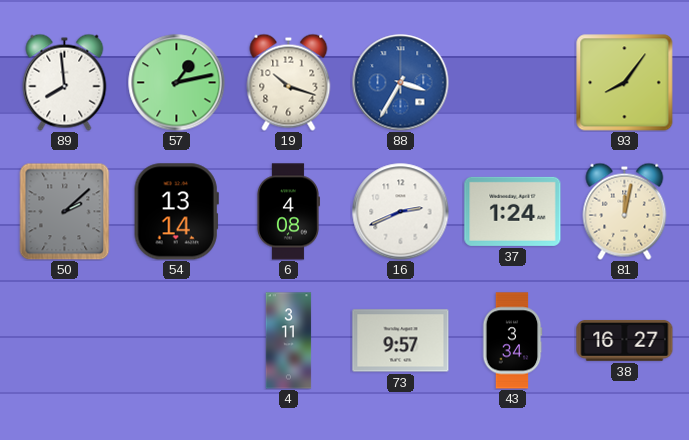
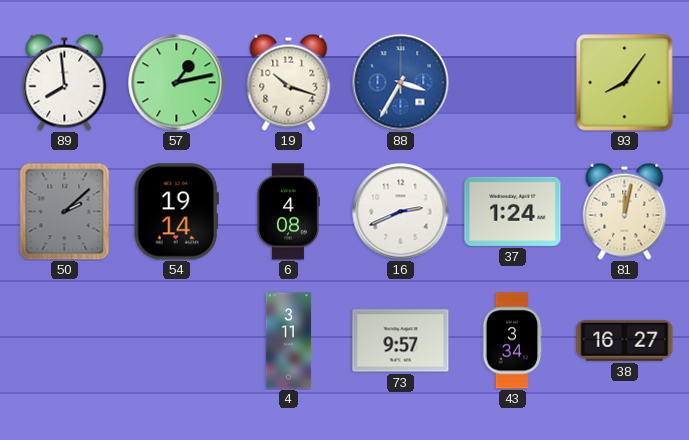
54: 13:14 -> 19:14 (176, 212)
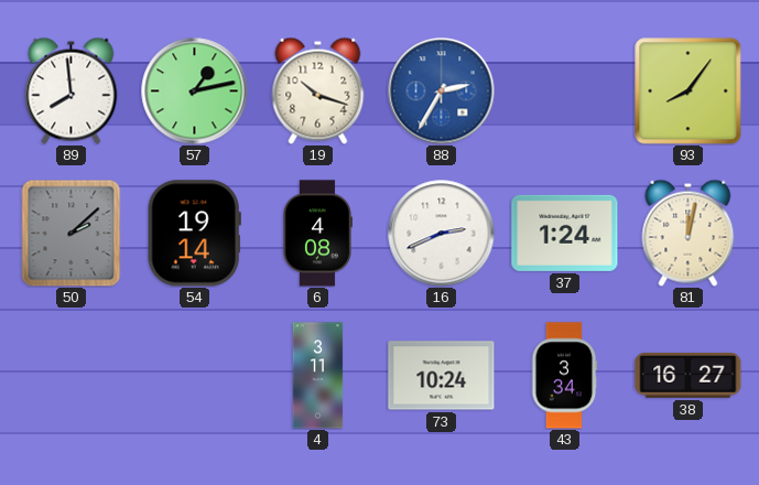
88: 3:35 -> 2:35 (442, 91)
73: 9:57 -> 10:24 (442, 376)
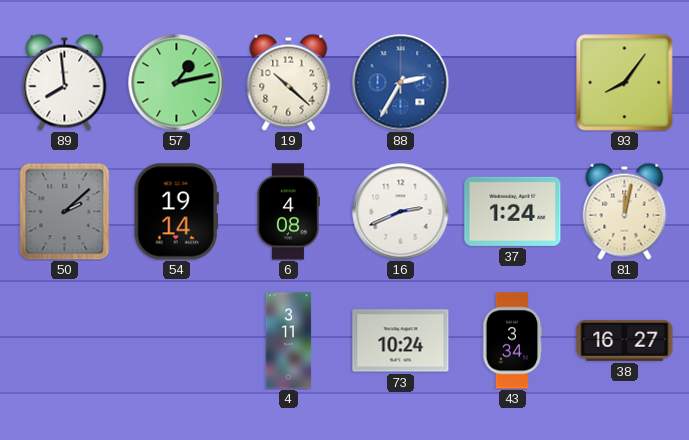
19: 10:18 -> 10:22 (289, 82)
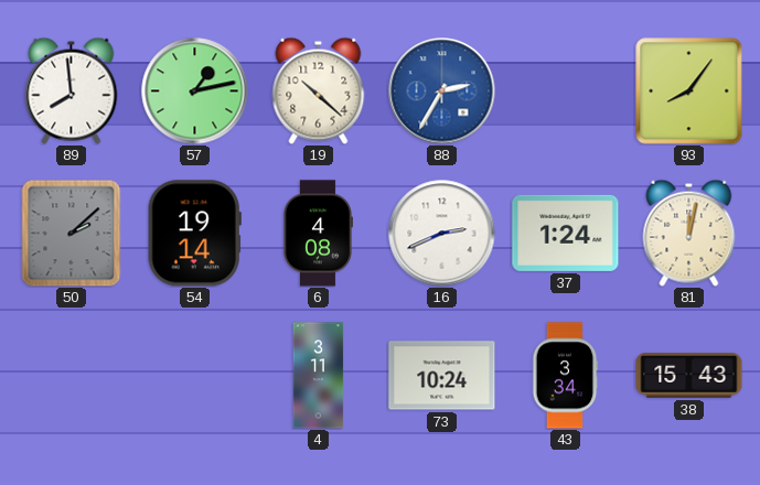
38: 16:27 -> 15:43 (689, 375)
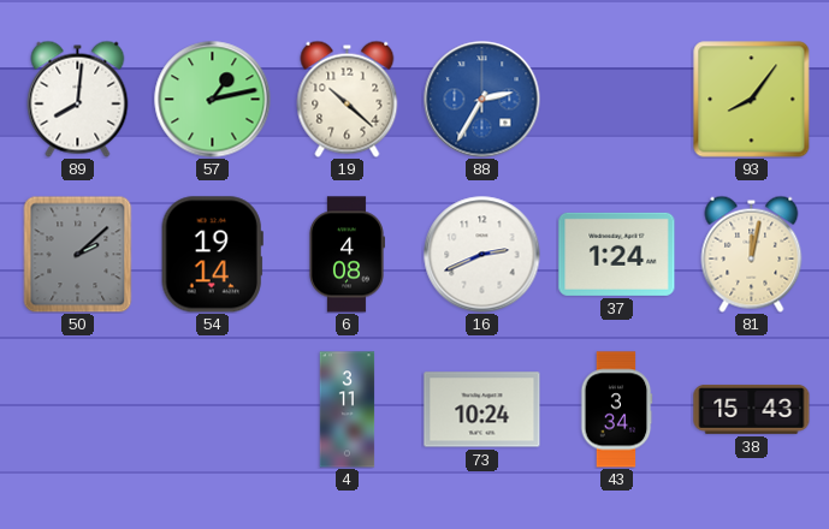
89: 7:59 -> 8:01 (78, 99)
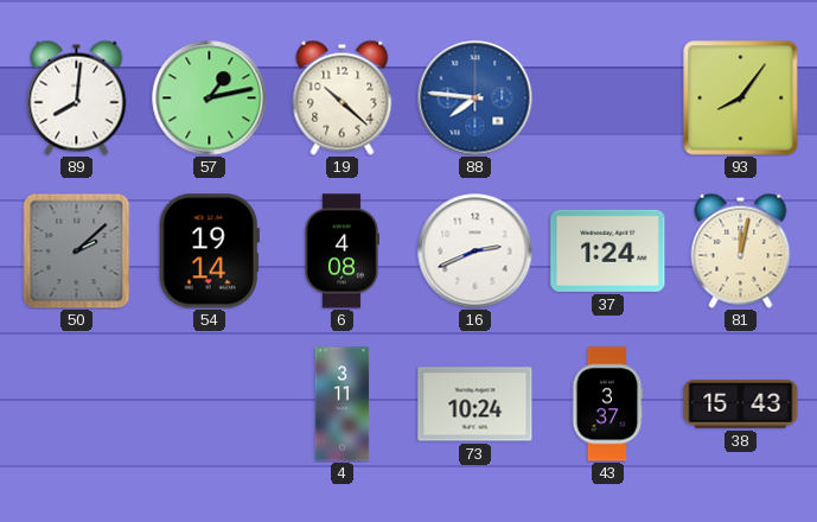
88: 2:35 -> 7:46 (475, 98)
43: 3:34 -> 3:37 (607, 405)
